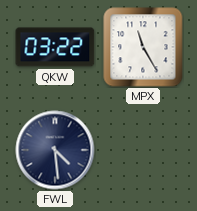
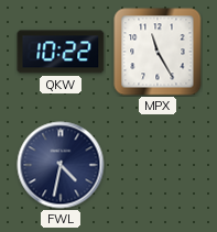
QKW: 03:22 -> 10:22 (61, 52)
FWL: 4:29 -> 4:32 (61, 165)
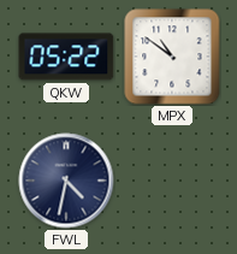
QKW: 10:22 -> 05:22 (66, 57)
MPX: 11:25 -> 10:51 (172, 57)
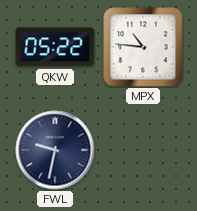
MPX: 10:51 -> 10:46 (143, 47)
FWL: 4:32 -> 9:32 (55, 150)
